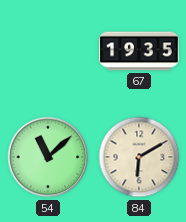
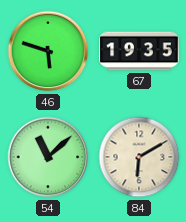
46: none -> 5:48 (48, 51)
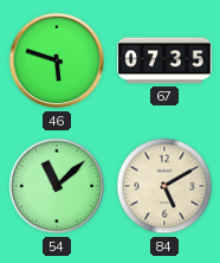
67: 19:35 -> 07:35 (164, 60)
84: 6:10 -> 5:10 (164, 186)
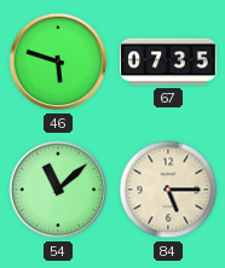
84: 5:10 -> 5:15 (168, 190)
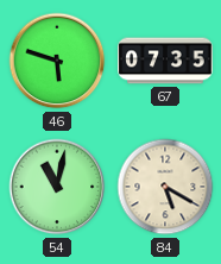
54: 11:08 -> 11:02 (57, 187)
84: 5:15 -> 5:20 (165, 187)
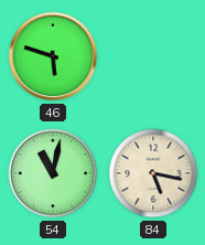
67: 07:35 -> none (165, 61)
84: 5:20 -> 5:17 (153, 173)
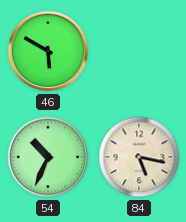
46: 5:48 -> 5:50 (48, 51)
54: 11:02 -> 10:34 (48, 157)
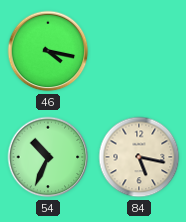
46: 5:50 -> 4:17 (48, 51)
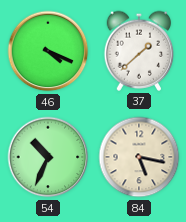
46: 4:17 -> 4:19 (48, 51)
37: none -> 1:38 (139, 51)
